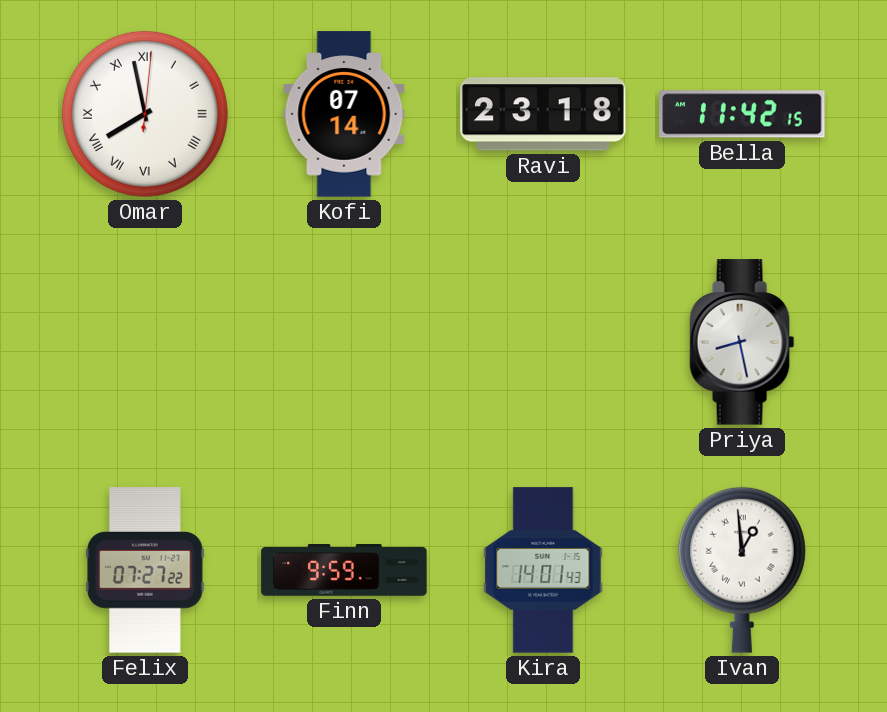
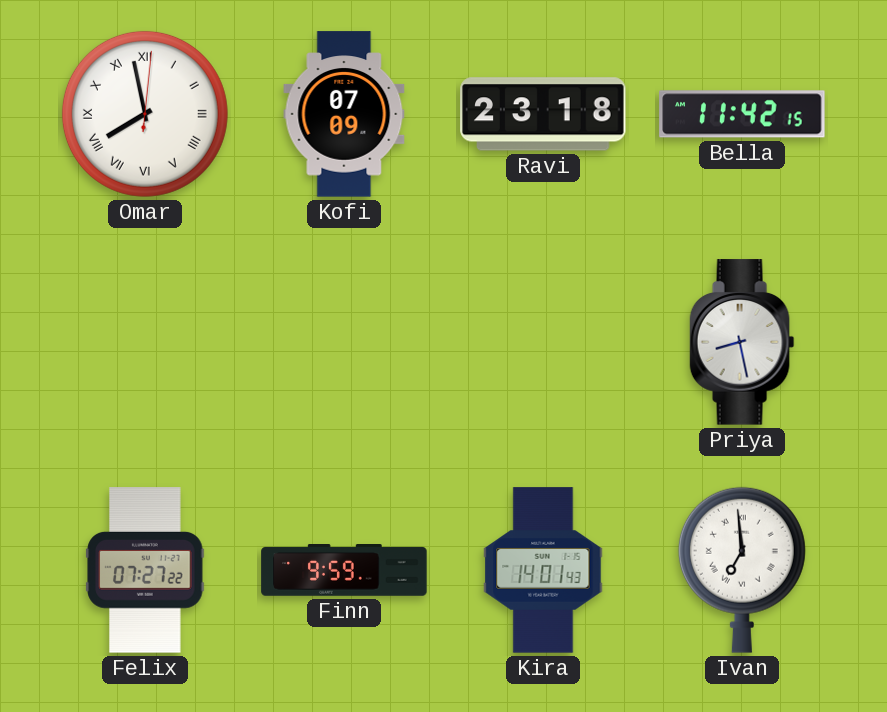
Kofi: 07:14 -> 07:09 (344, 114)
Ivan: 12:59 -> 6:59 (742, 570)
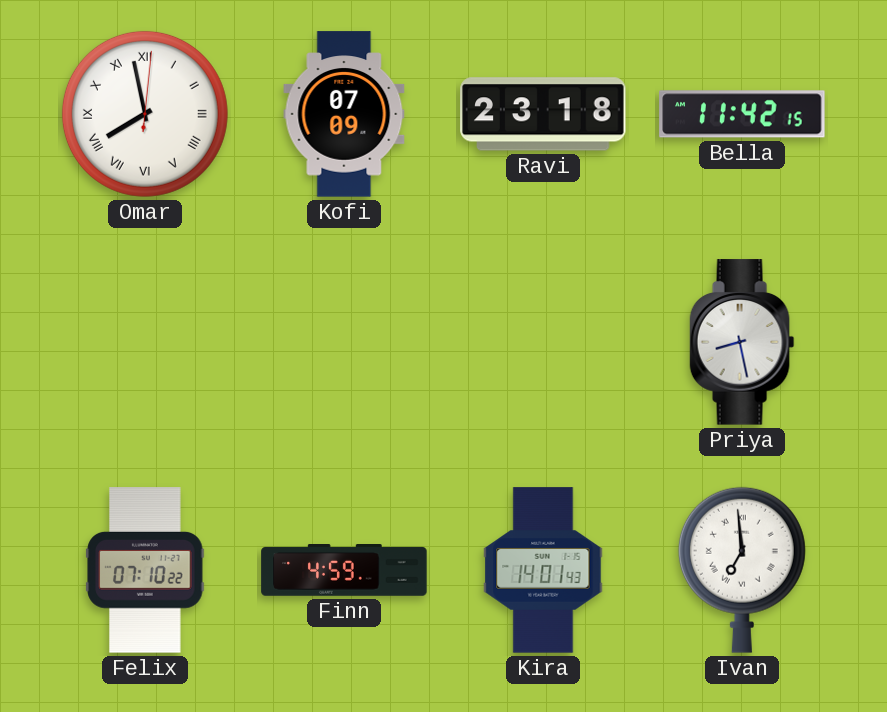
Felix: 07:27 -> 07:10 (145, 570)
Finn: 9:59 -> 4:59 (344, 570)
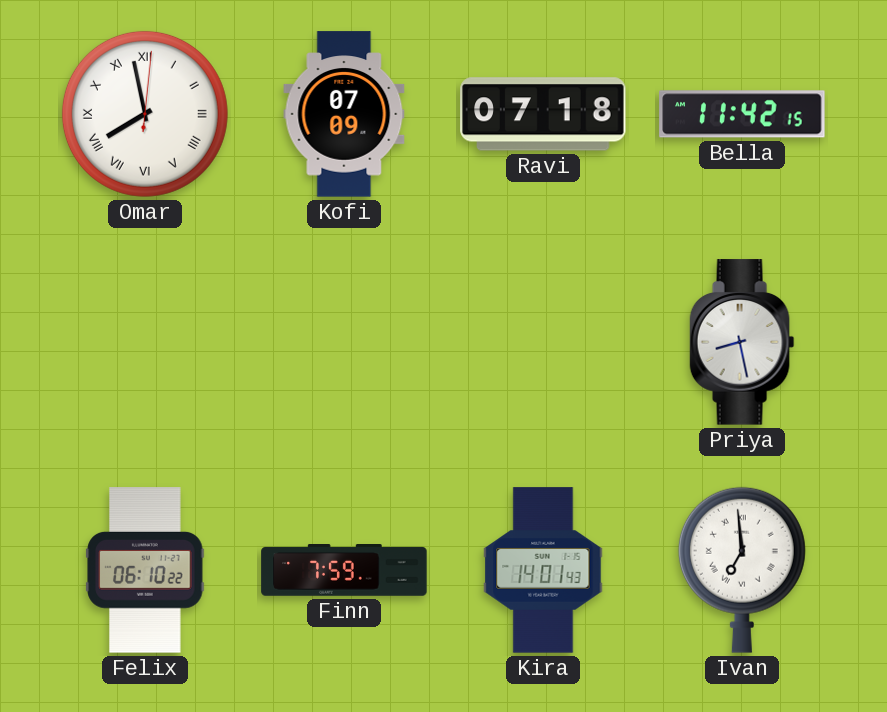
Ravi: 23:18 -> 07:18 (543, 114)
Felix: 07:10 -> 06:10 (145, 570)
Finn: 4:59 -> 7:59 (344, 570)
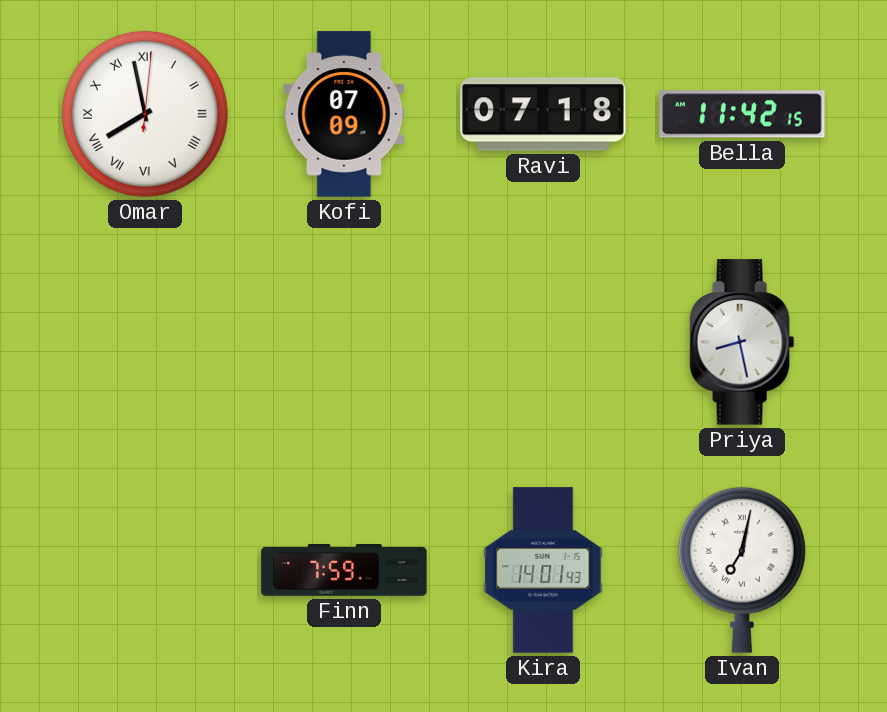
Felix: 06:10 -> none (145, 570)
Ivan: 6:59 -> 7:02 (742, 570)
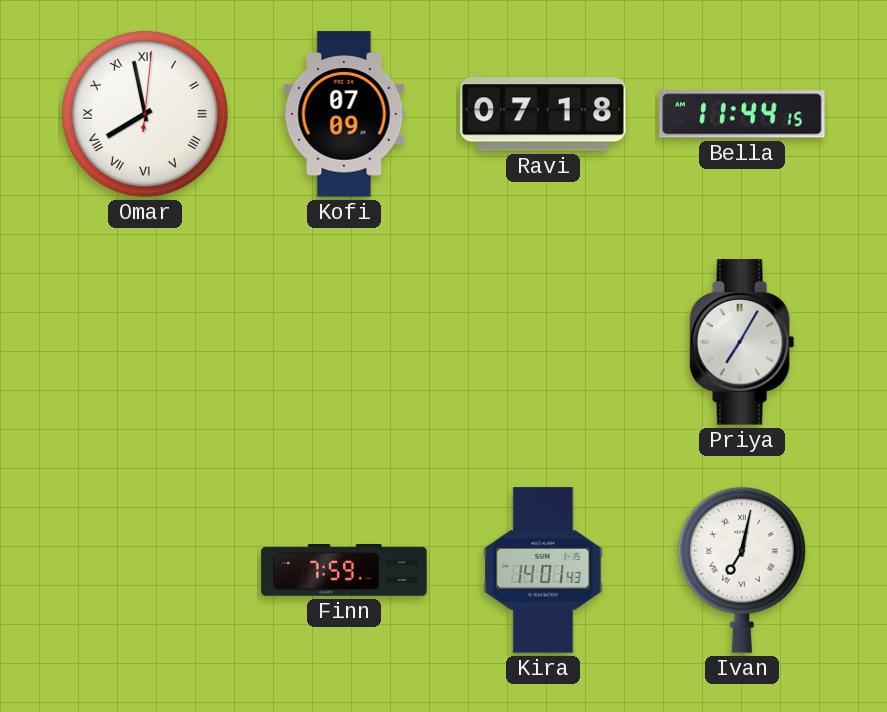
Bella: 11:42 -> 11:44 (742, 114)
Priya: 8:28 -> 7:05 (742, 342)
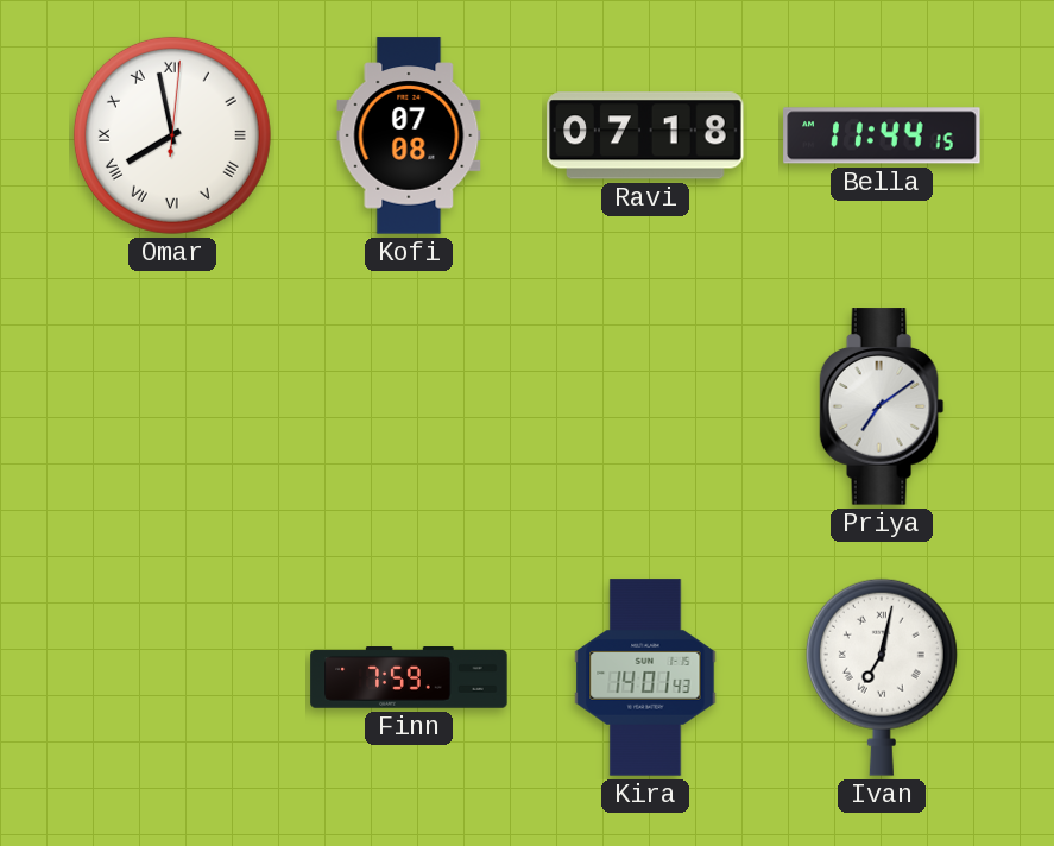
Kofi: 07:09 -> 07:08 (409, 135)
Priya: 7:05 -> 7:09 (882, 406)
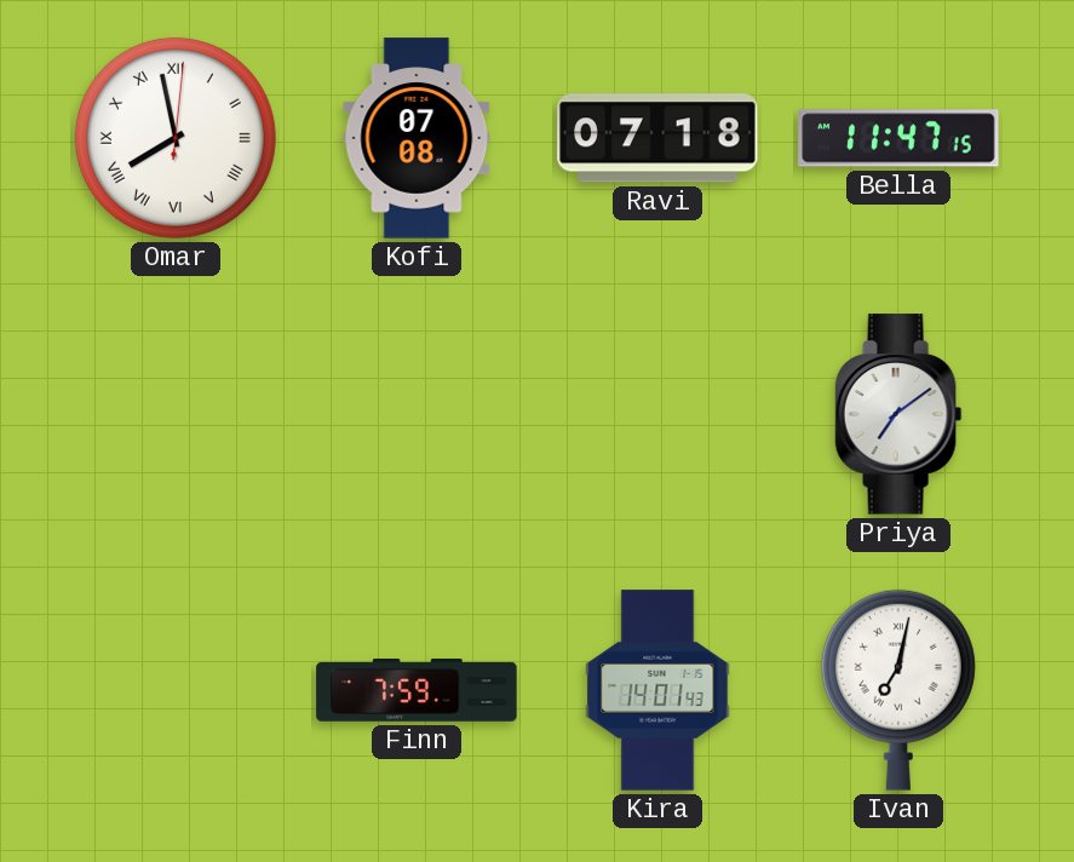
Bella: 11:44 -> 11:47 (898, 138)
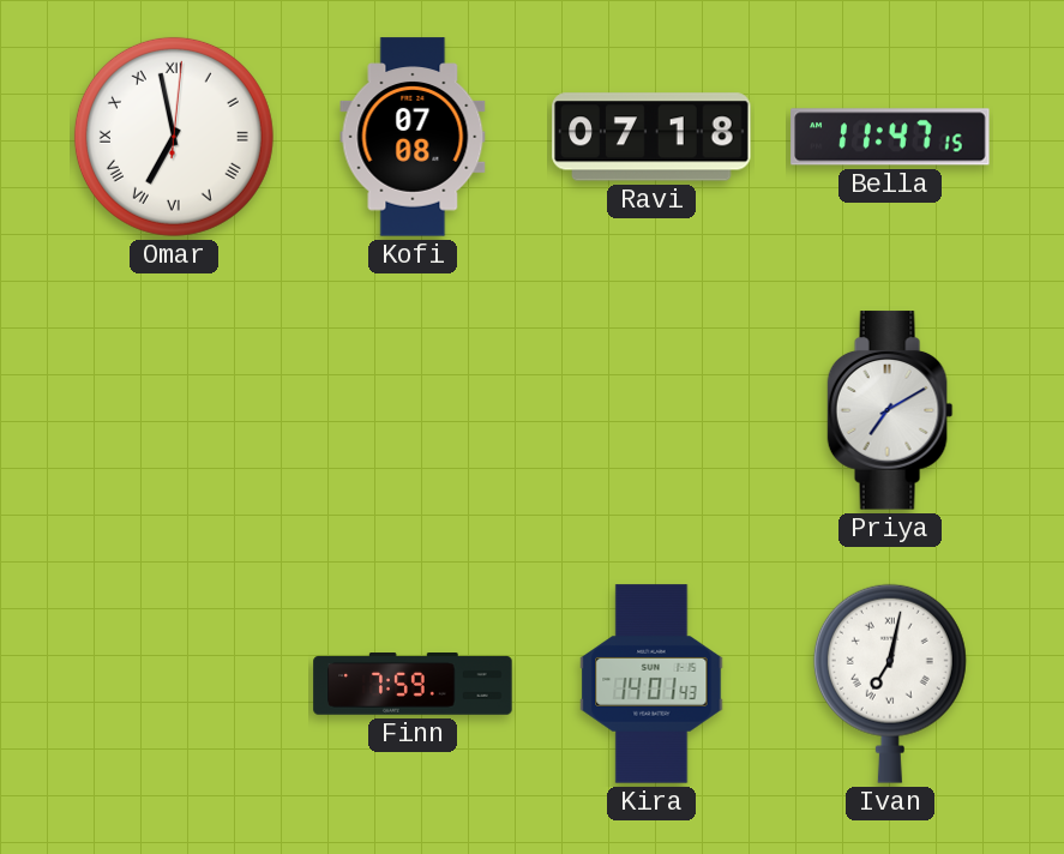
Omar: 7:58 -> 6:58 (174, 137)
Priya: 7:09 -> 7:10 (890, 410)
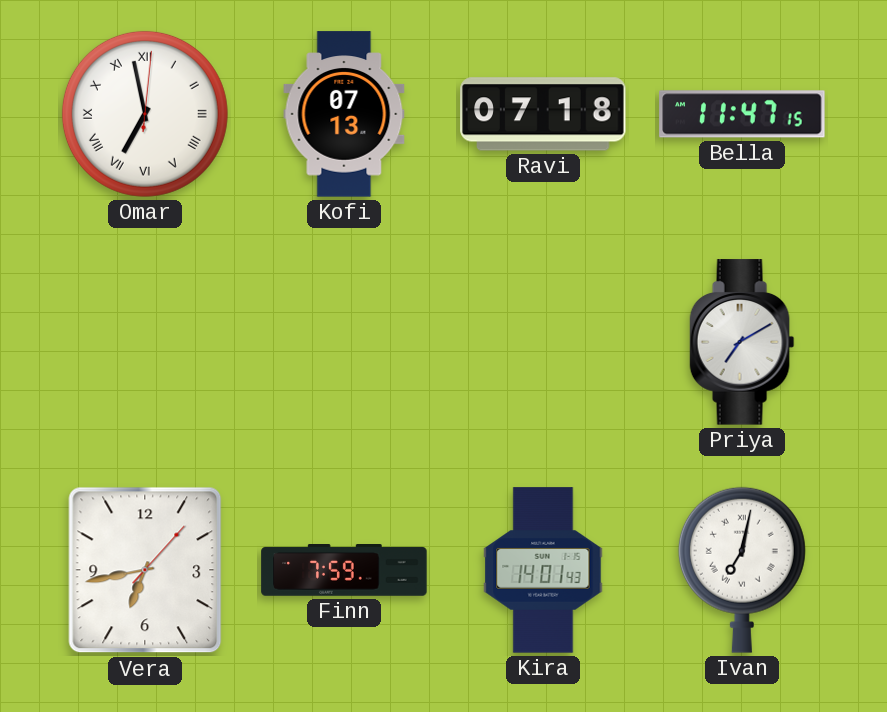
Kofi: 07:08 -> 07:13 (344, 114)
Vera: none -> 6:43 (145, 570)
